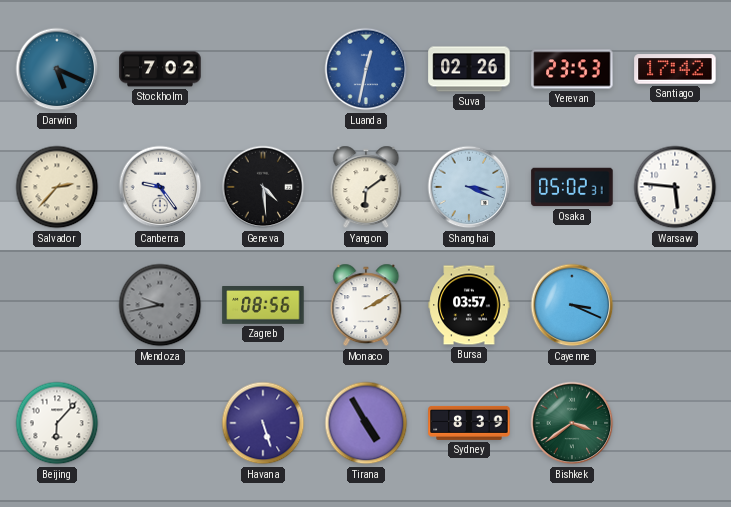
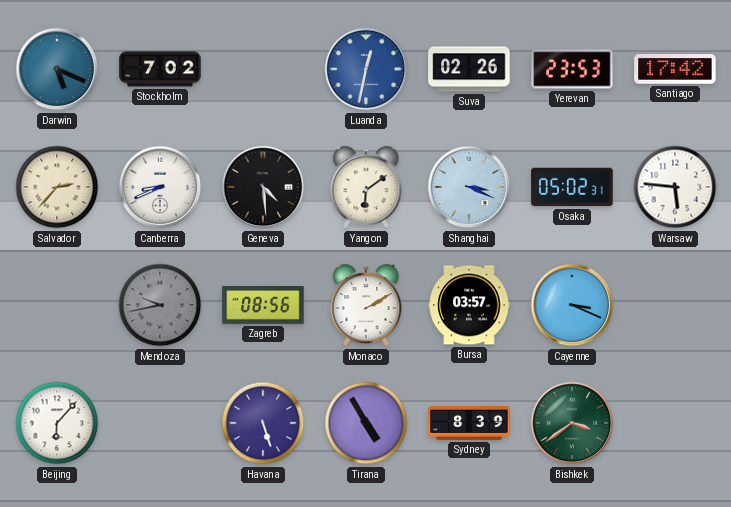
Canberra: 9:24 -> 8:41 (160, 187)
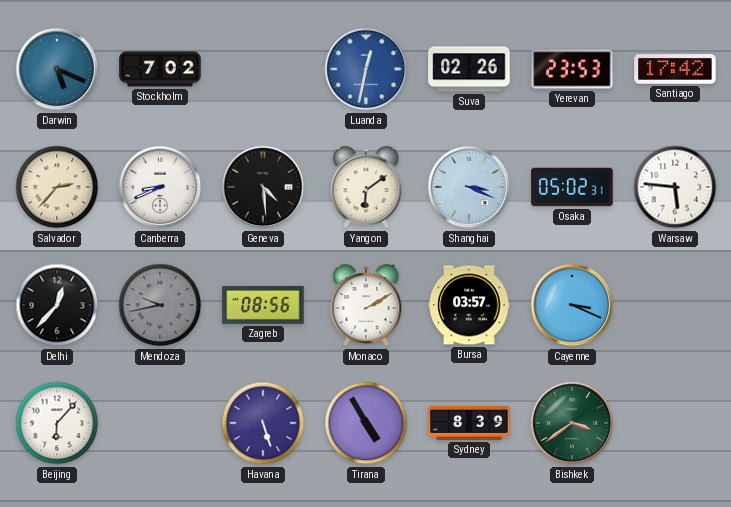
Delhi: none -> 12:37 (57, 305)
